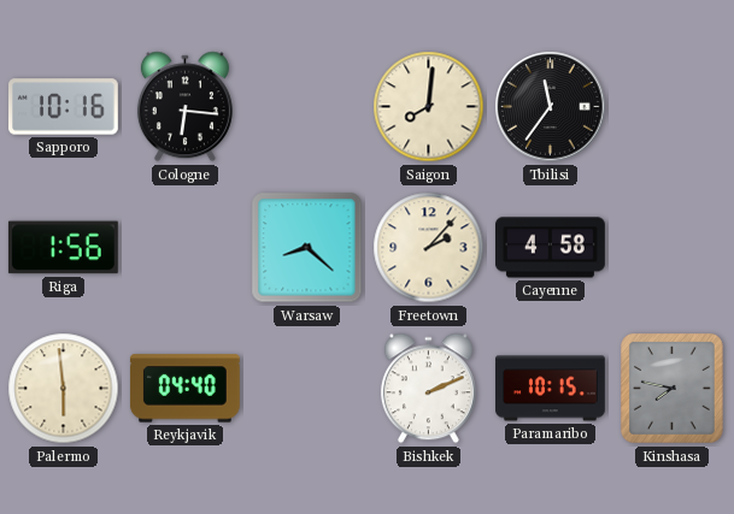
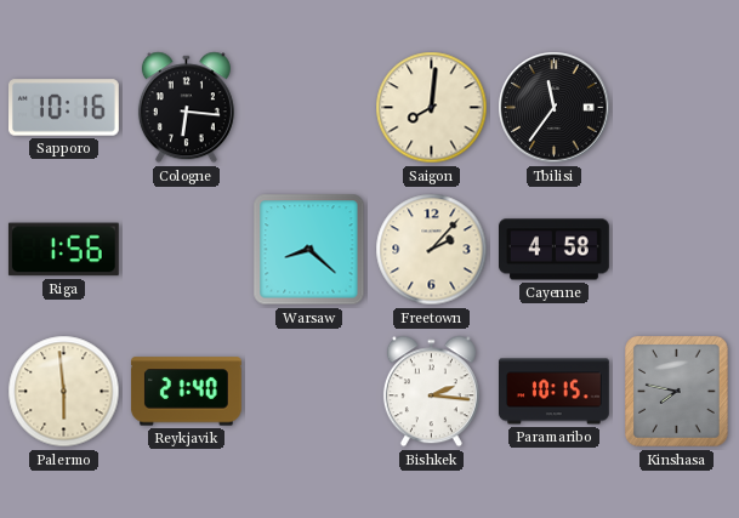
Reykjavik: 04:40 -> 21:40 (186, 392)
Bishkek: 2:11 -> 2:16 (431, 392)
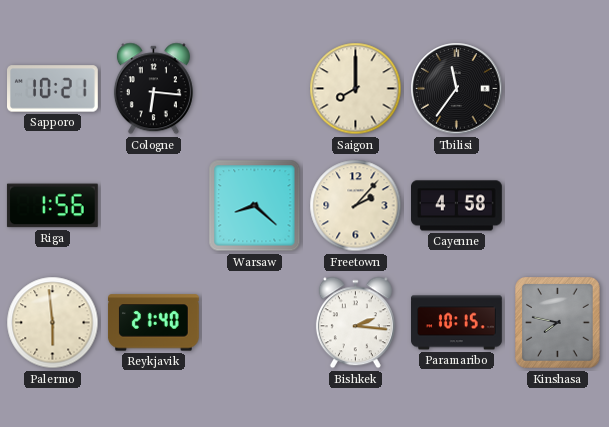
Sapporo: 10:16 -> 10:21 (53, 89)
Saigon: 8:01 -> 8:00 (356, 89)
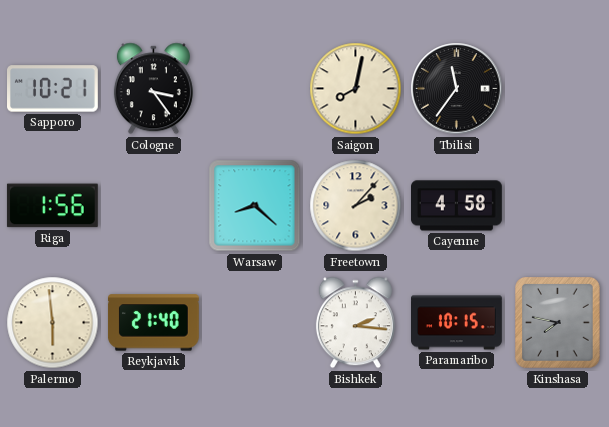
Cologne: 6:16 -> 3:24 (153, 89)
Saigon: 8:00 -> 8:02 (356, 89)
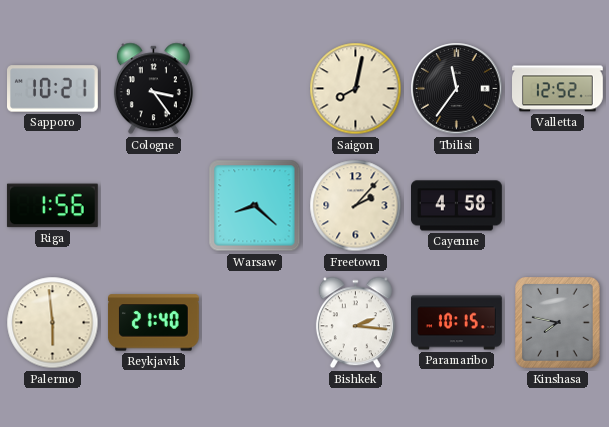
Valletta: none -> 12:52 (558, 89)
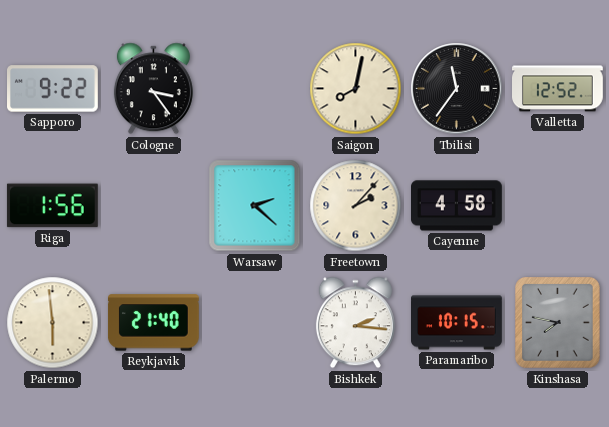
Sapporo: 10:21 -> 9:22 (53, 89)
Warsaw: 8:22 -> 2:22 (255, 206)
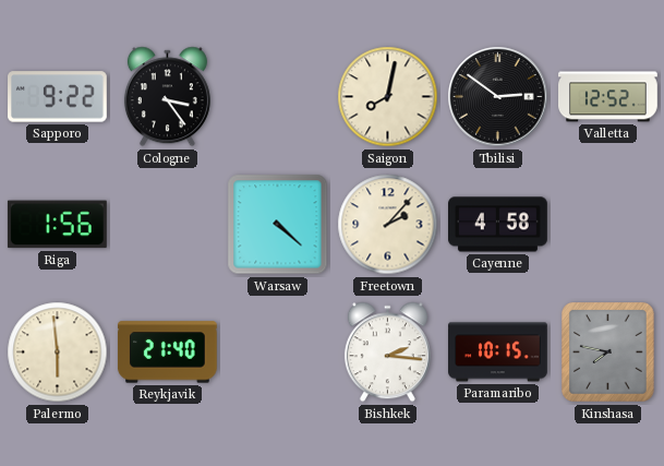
Tbilisi: 11:36 -> 2:51 (498, 97)
Warsaw: 2:22 -> 4:22 (278, 225)
